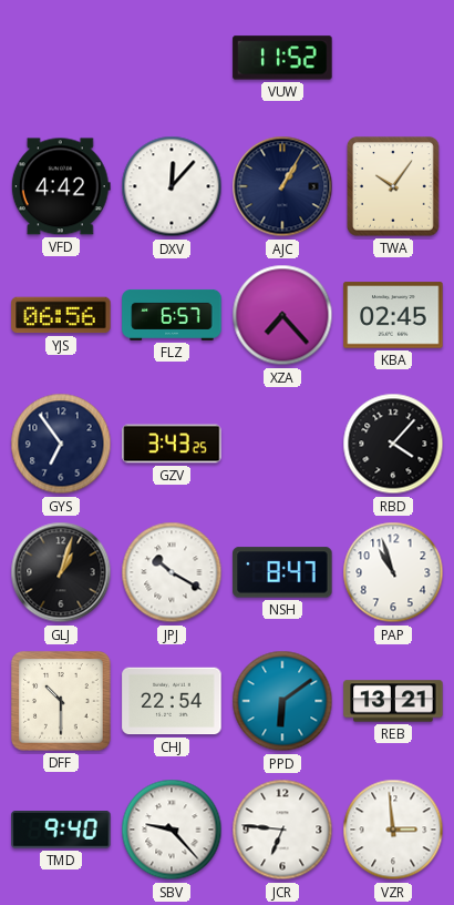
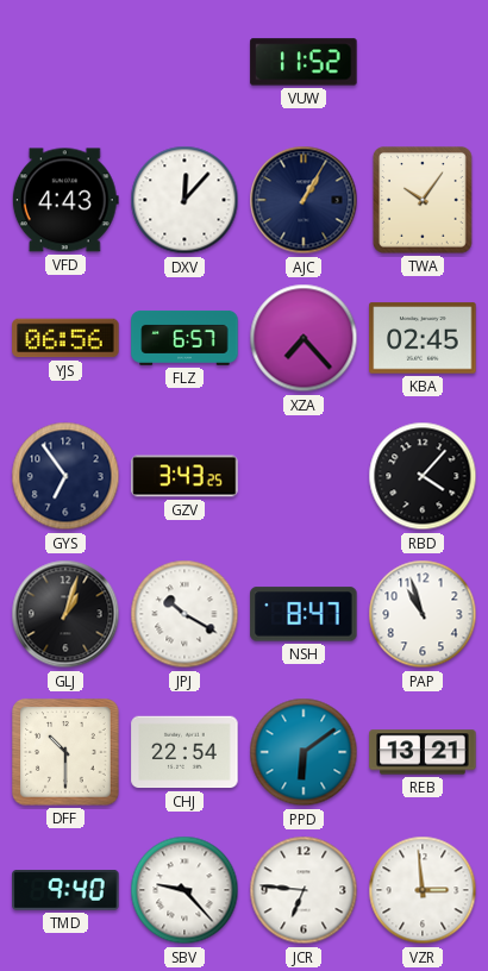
VFD: 4:42 -> 4:43 (65, 200)
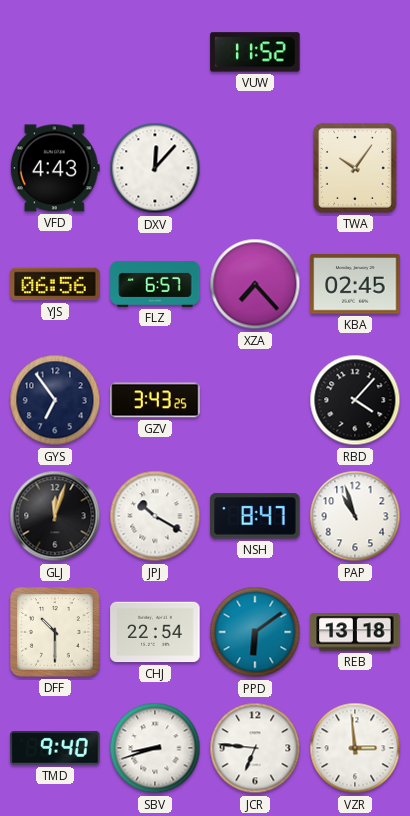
AJC: 1:05 -> none (304, 200)
GLJ: 1:03 -> 12:03 (55, 516)
REB: 13:21 -> 13:18 (355, 632)
SBV: 9:23 -> 8:42 (155, 748)
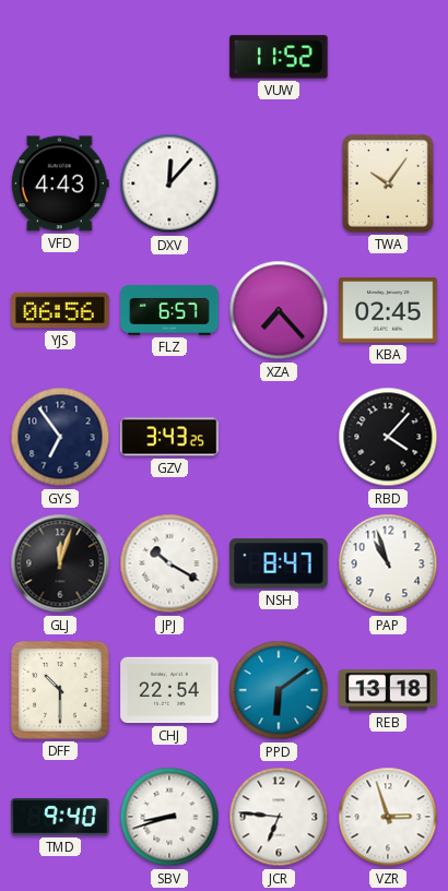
VZR: 2:59 -> 2:57 (388, 817)
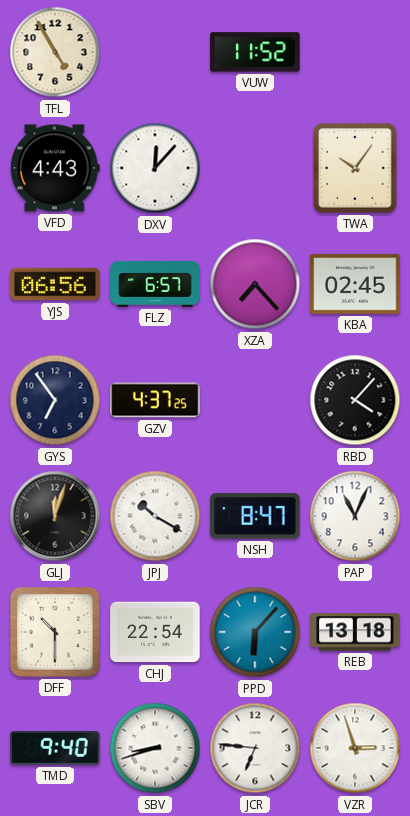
TFL: none -> 4:55 (55, 52)
GZV: 3:43 -> 4:37 (155, 400)
PAP: 10:57 -> 11:04 (355, 516)
PPD: 6:09 -> 6:07 (255, 632)
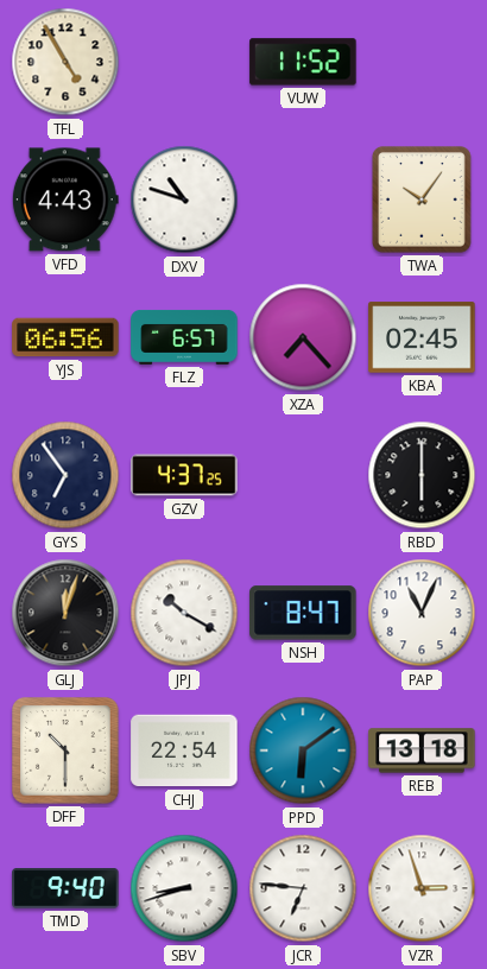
DXV: 12:07 -> 10:48 (184, 199)
RBD: 4:07 -> 6:00 (422, 475)
PPD: 6:07 -> 6:09 (303, 750)
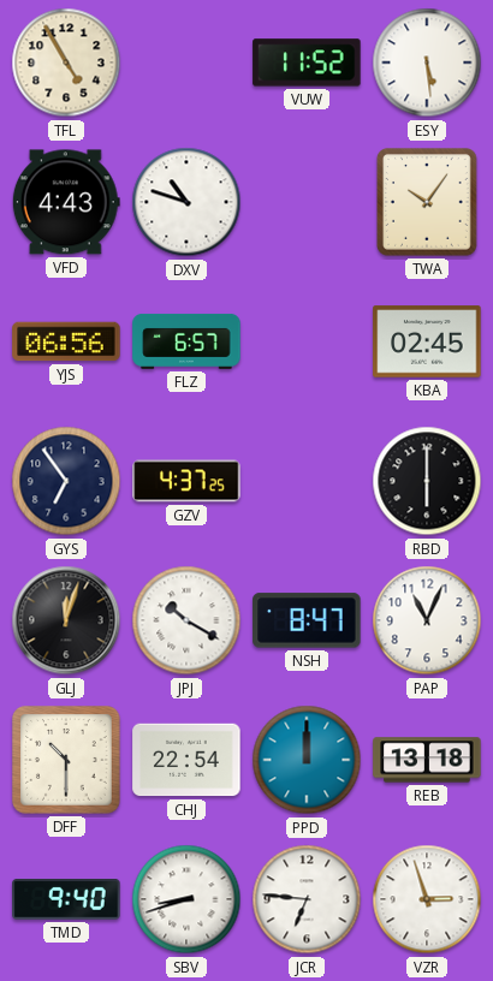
ESY: none -> 5:29 (427, 63)
XZA: 7:23 -> none (303, 337)
PPD: 6:09 -> 12:00 (307, 760)
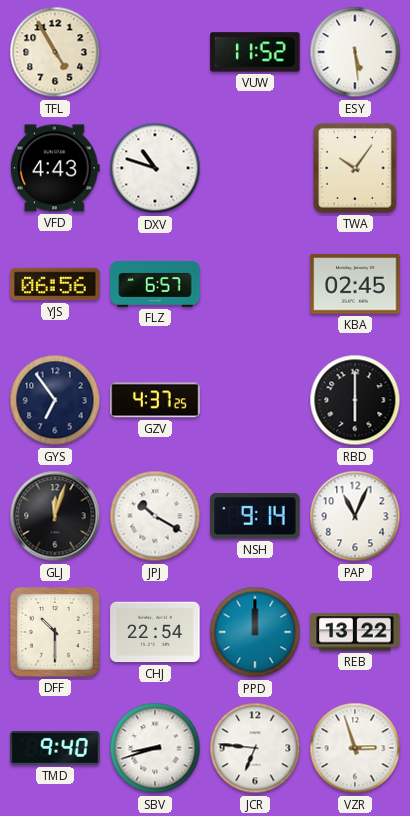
NSH: 8:47 -> 9:14 (255, 516)
REB: 13:18 -> 13:22 (355, 632)
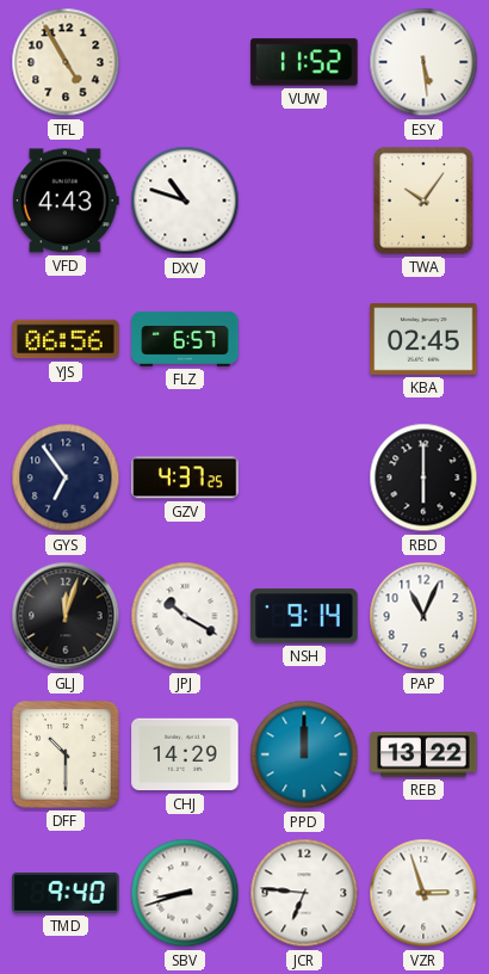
CHJ: 22:54 -> 14:29 (185, 754)
